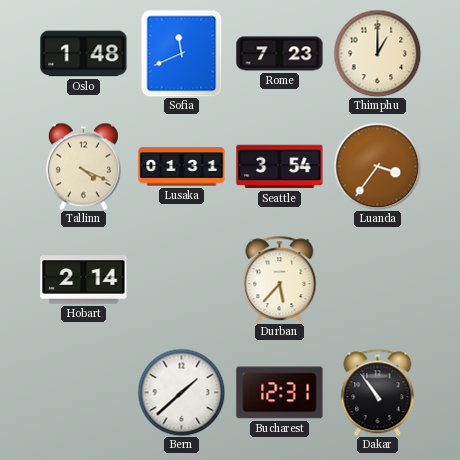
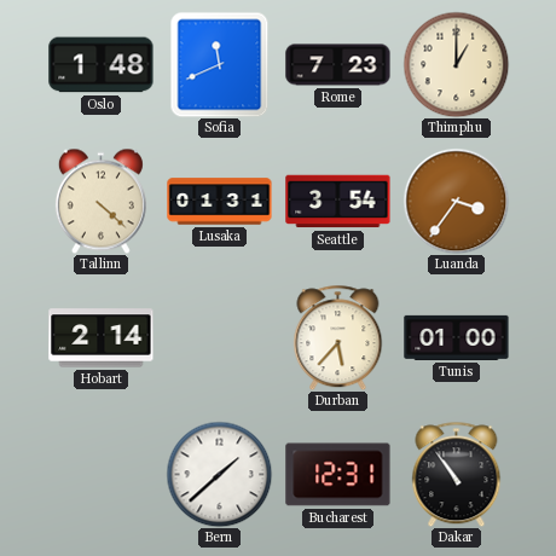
Tallinn: 4:19 -> 4:22 (100, 201)
Tunis: none -> 01:00 (457, 337)
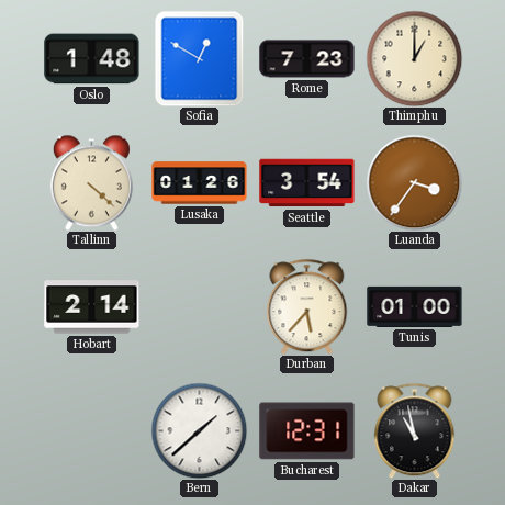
Sofia: 11:41 -> 12:50 (200, 58)
Lusaka: 01:31 -> 01:26 (200, 183)
Dakar: 10:54 -> 10:58 (415, 430)
